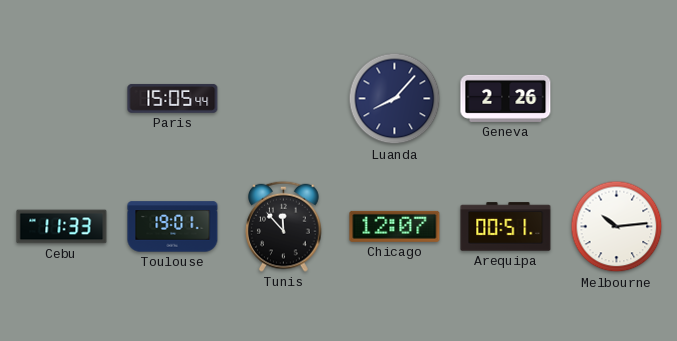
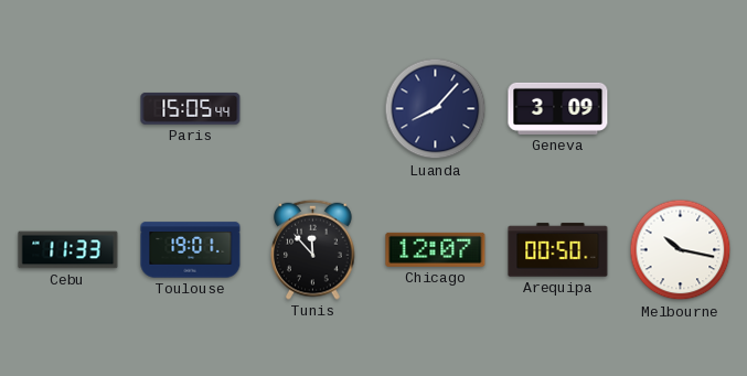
Geneva: 2:26 -> 3:09 (558, 108)
Arequipa: 00:51 -> 00:50 (558, 250)
Melbourne: 10:14 -> 10:17 (681, 250)
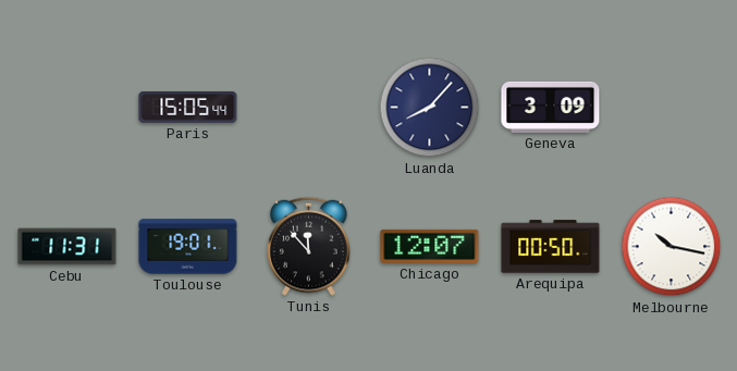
Cebu: 11:33 -> 11:31 (67, 247)
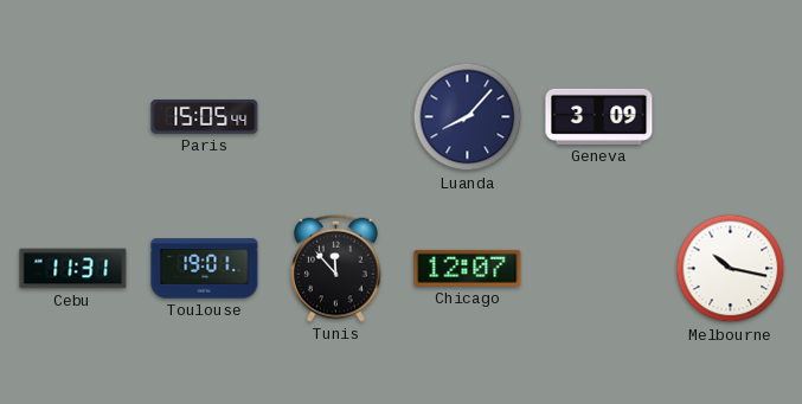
Arequipa: 00:50 -> none (551, 247)
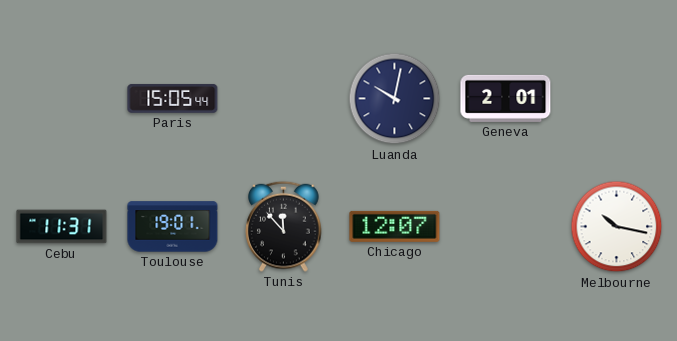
Luanda: 8:07 -> 10:02 (395, 99)
Geneva: 3:09 -> 2:01 (506, 98)
